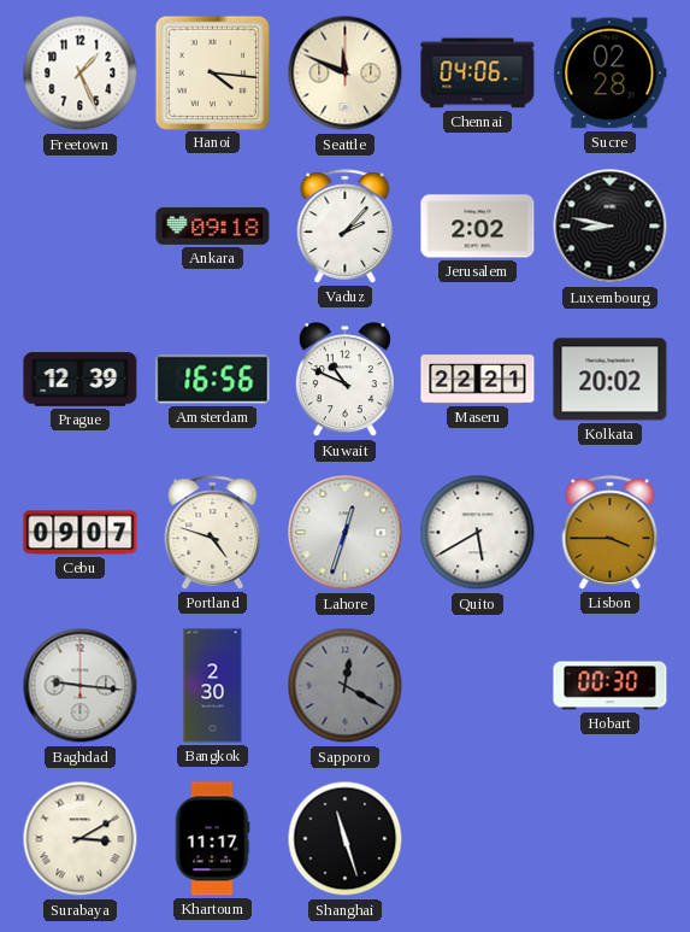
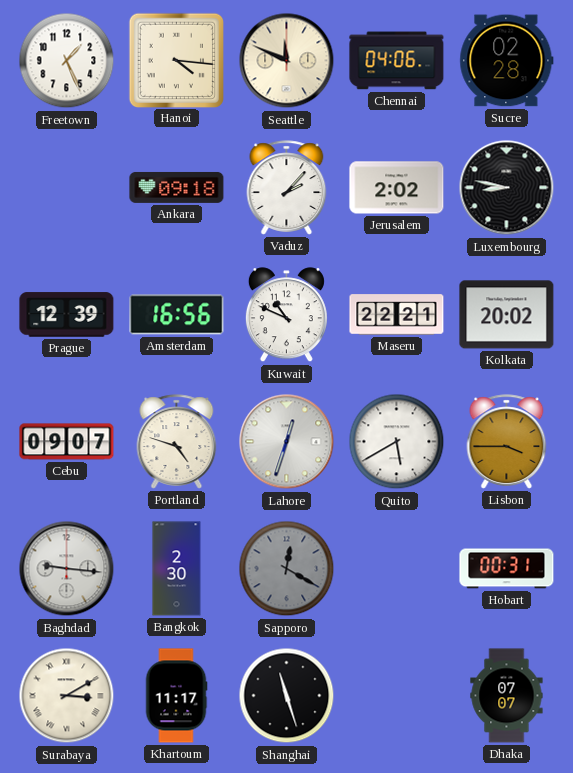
Hobart: 00:30 -> 00:31 (507, 569)
Dhaka: none -> 07:07 (507, 696)
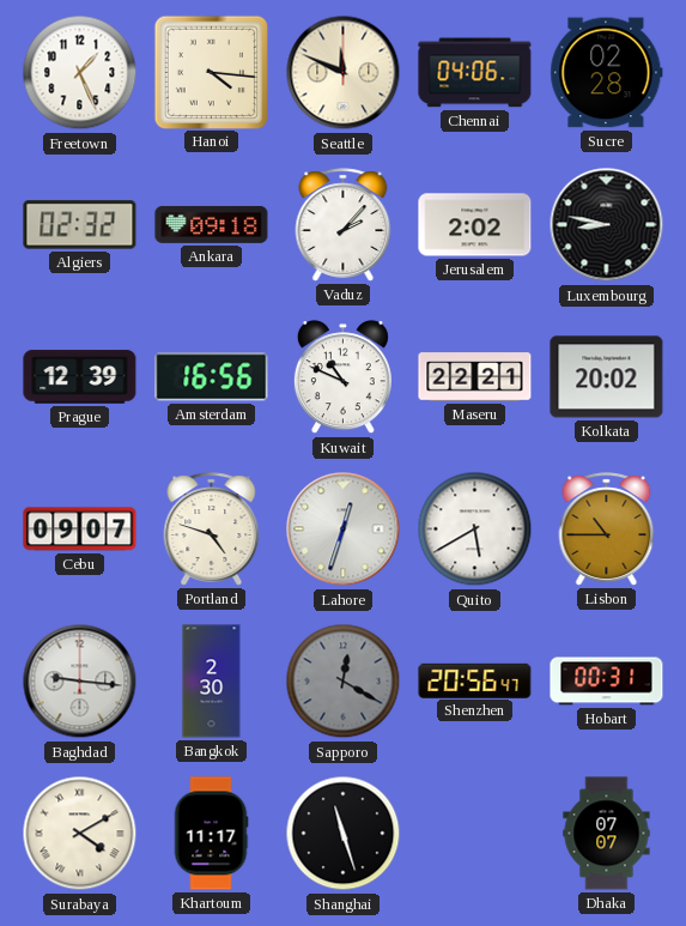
Algiers: none -> 02:32 (80, 225)
Lisbon: 3:45 -> 10:45 (607, 529)
Shenzhen: none -> 20:56 (475, 680)
Surabaya: 3:10 -> 4:10 (80, 834)
